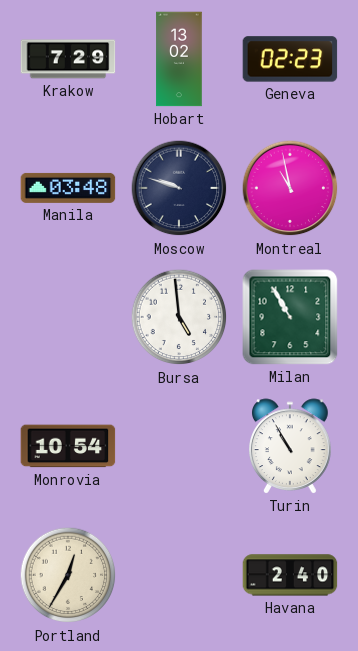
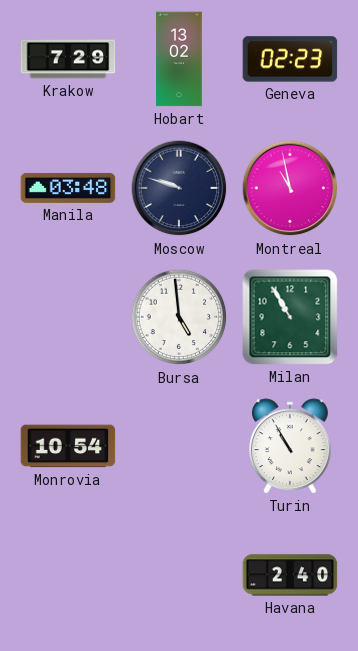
Portland: 12:35 -> none (68, 575)
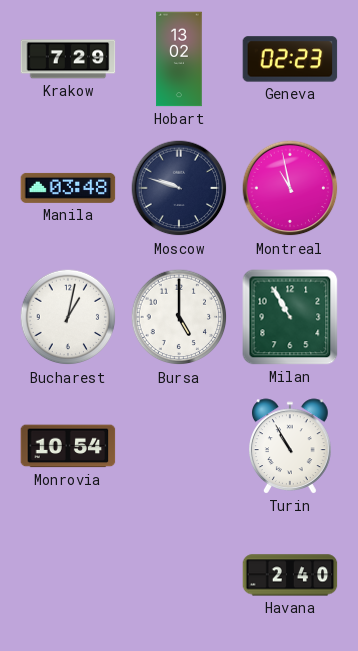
Bucharest: none -> 1:02 (68, 317)
Bursa: 4:59 -> 5:00 (179, 317)
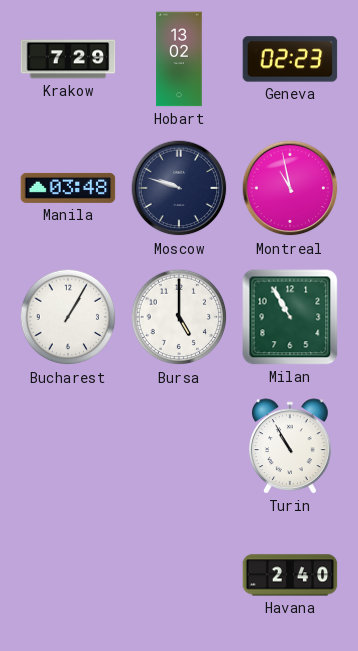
Bucharest: 1:02 -> 1:05 (68, 317)
Monrovia: 10:54 -> none (68, 446)
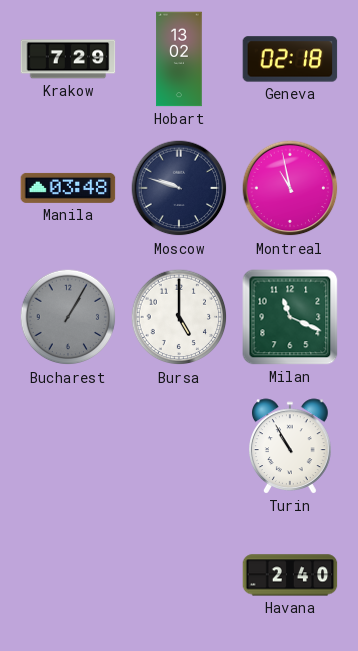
Geneva: 02:23 -> 02:18 (290, 59)
Bucharest dial: white -> grey (68, 317)
Milan: 10:55 -> 11:19 (290, 317)
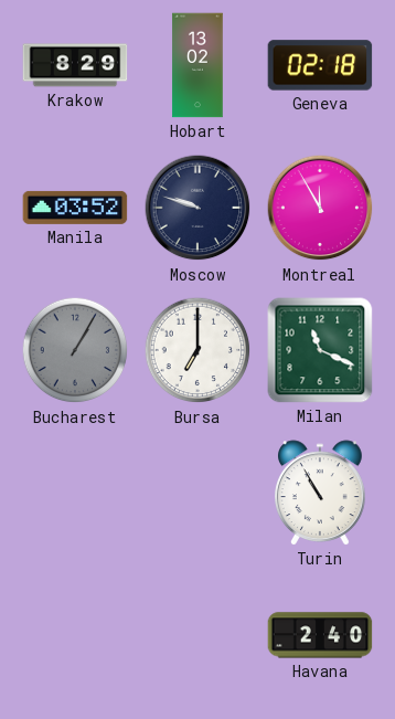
Krakow: 7:29 -> 8:29 (75, 65)
Manila: 03:48 -> 03:52 (75, 208)
Montreal: 10:58 -> 11:55 (320, 208)
Bursa: 5:00 -> 7:00 (197, 350)
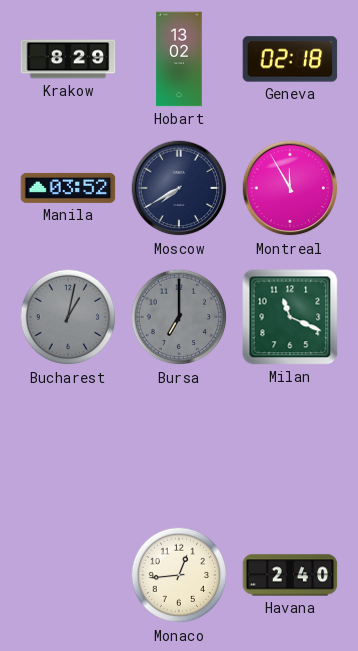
Moscow: 9:48 -> 7:40 (179, 188)
Bucharest: 1:05 -> 1:02 (68, 317)
Bursa dial: white -> grey (179, 317)
Turin: 10:55 -> none (321, 493)
Monaco: none -> 12:44 (179, 575)
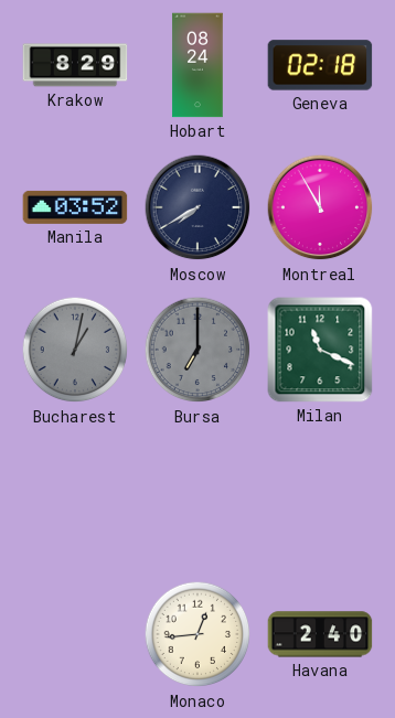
Hobart: 13:02 -> 08:24 (197, 65)
